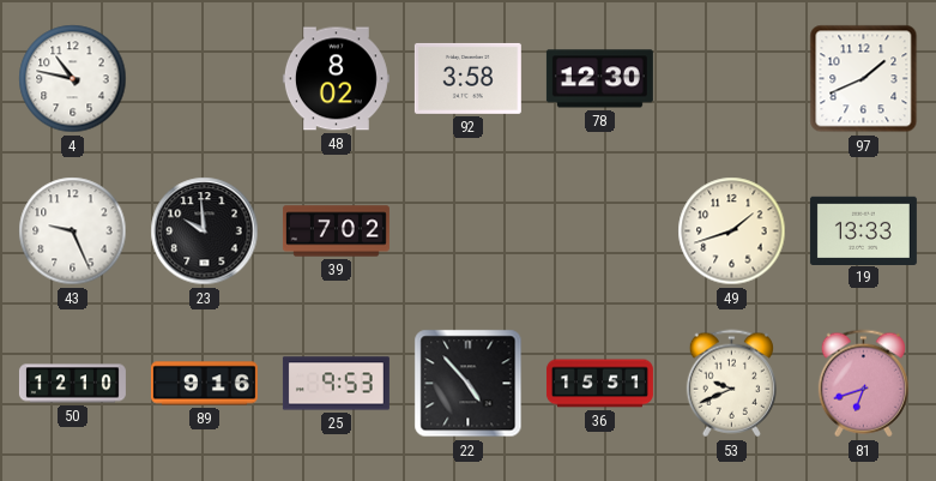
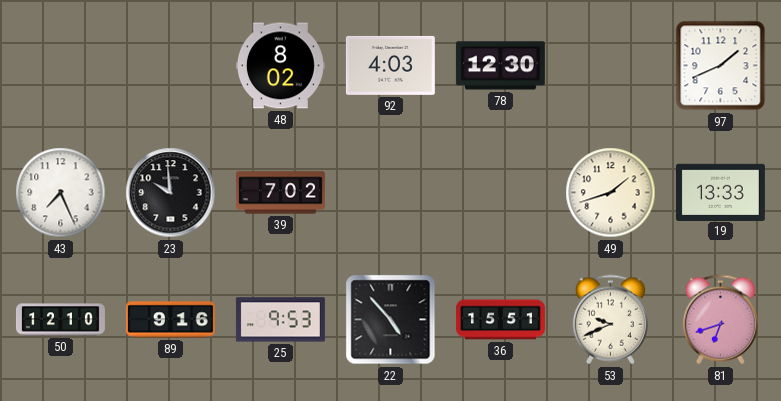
4: 10:47 -> none (73, 79)
92: 3:58 -> 4:03 (390, 65)
43: 9:26 -> 7:26 (61, 193)
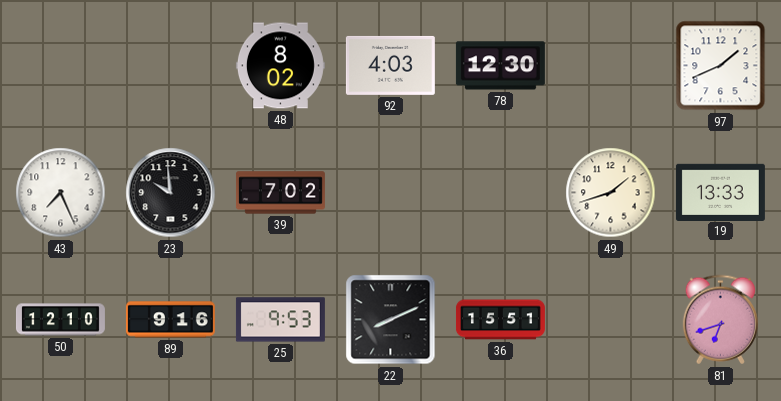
22: 4:53 -> 8:11 (391, 320)
53: 9:41 -> none (610, 320)
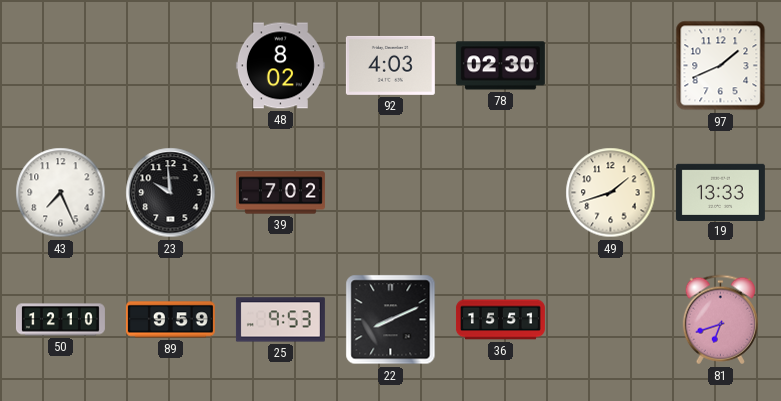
78: 12:30 -> 02:30 (500, 66)
89: 9:16 -> 9:59 (170, 320)
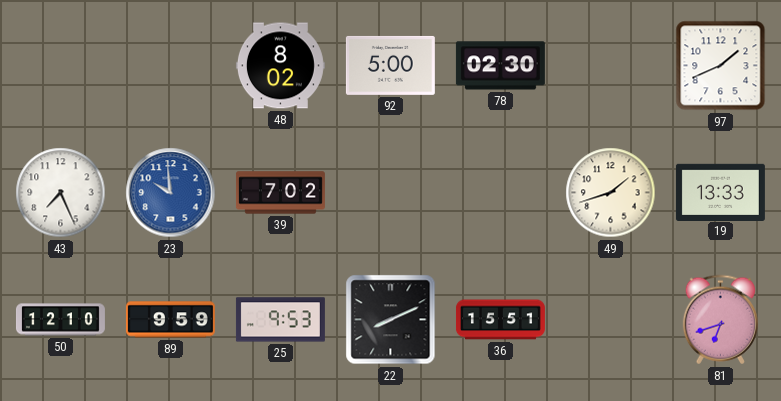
92: 4:03 -> 5:00 (390, 65)
23 dial: black -> blue (171, 193)
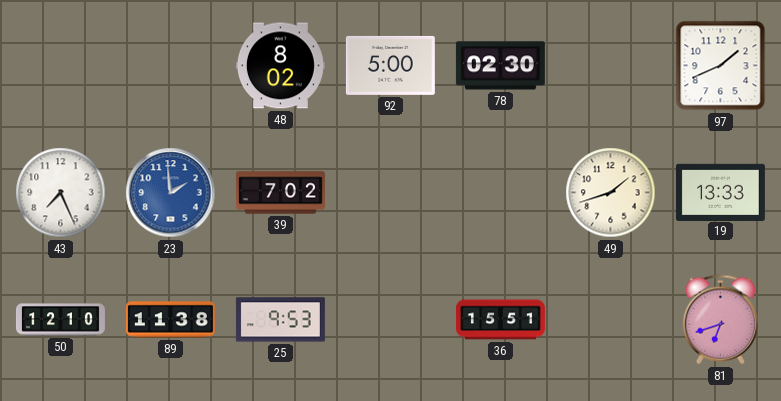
23: 9:59 -> 1:59 (171, 193)
89: 9:59 -> 11:38 (170, 320)
22: 8:11 -> none (391, 320)
